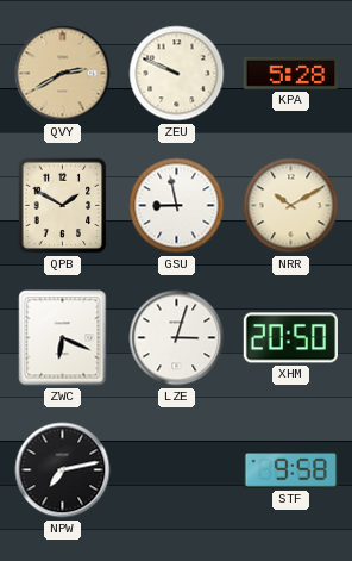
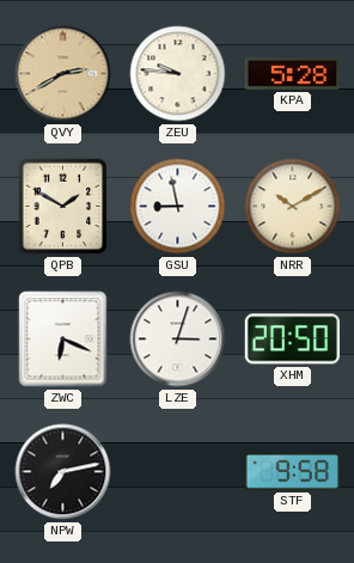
ZEU: 9:49 -> 9:46 (178, 74)
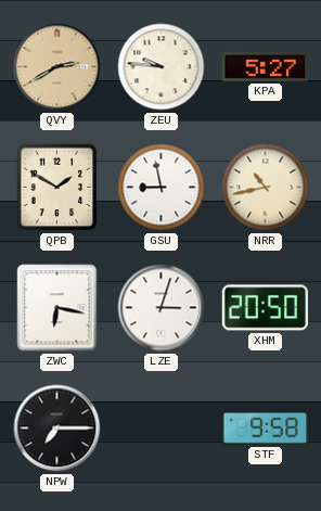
KPA: 5:28 -> 5:27 (265, 66)
NRR: 10:10 -> 10:43 (266, 188)
ZWC: 6:19 -> 6:17 (57, 308)
NPW: 7:13 -> 7:15 (57, 429)
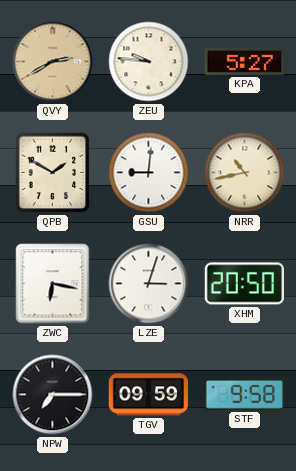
GSU: 8:58 -> 9:01 (149, 173)
TGV: none -> 09:59 (148, 395)
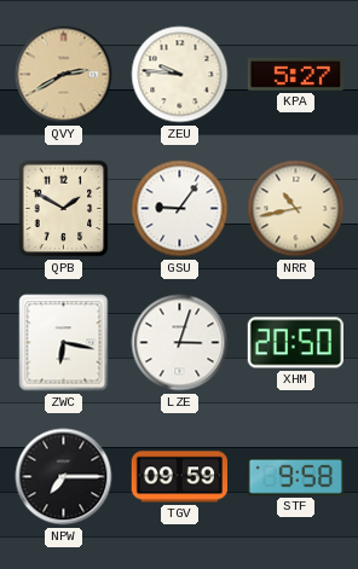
GSU: 9:01 -> 9:06 (180, 209)
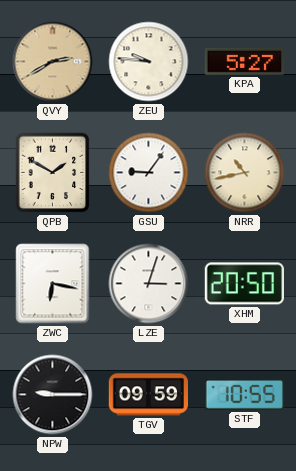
NPW: 7:15 -> 9:15 (53, 395)
STF: 9:58 -> 10:55 (244, 395)
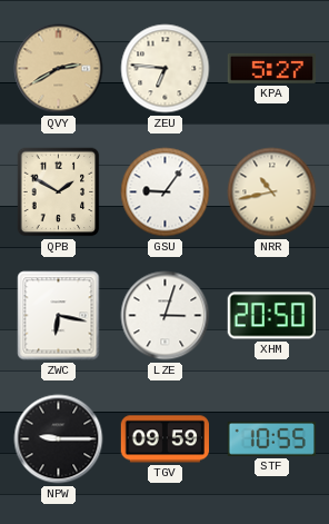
ZEU: 9:46 -> 6:46 (166, 69)
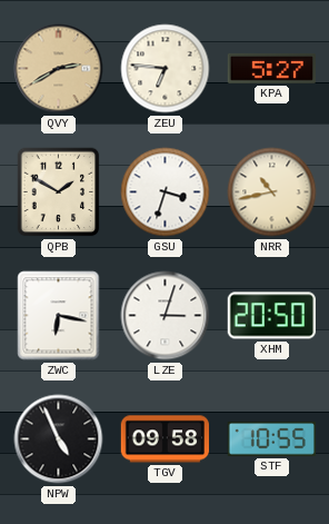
GSU: 9:06 -> 3:33 (166, 192)
NPW: 9:15 -> 4:56 (59, 439)
TGV: 09:59 -> 09:58 (164, 439)
